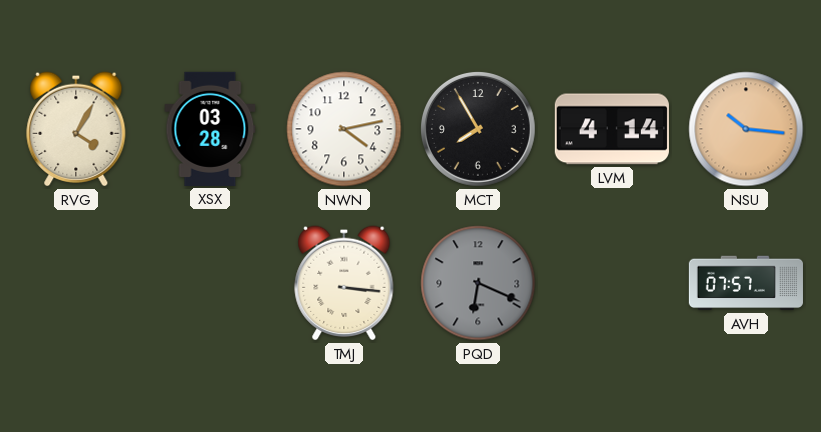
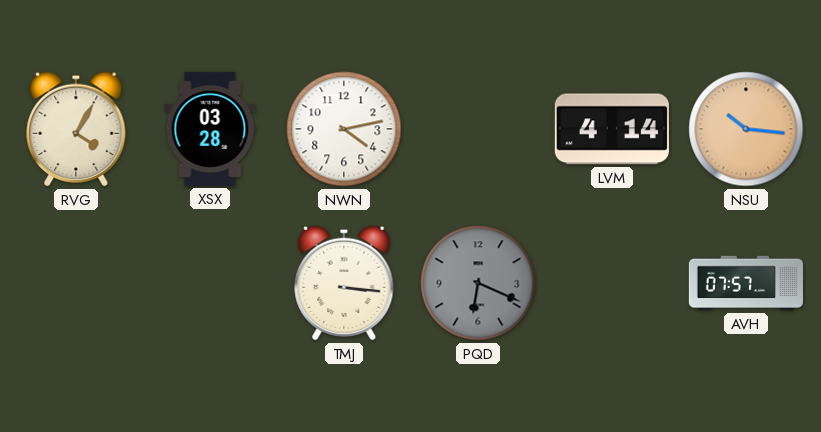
MCT: 7:55 -> none (478, 129)
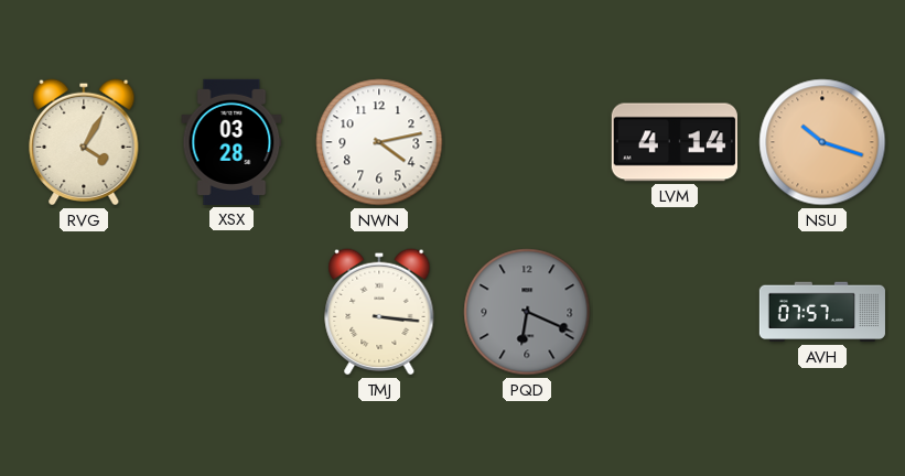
NSU: 10:16 -> 10:18 (822, 142)
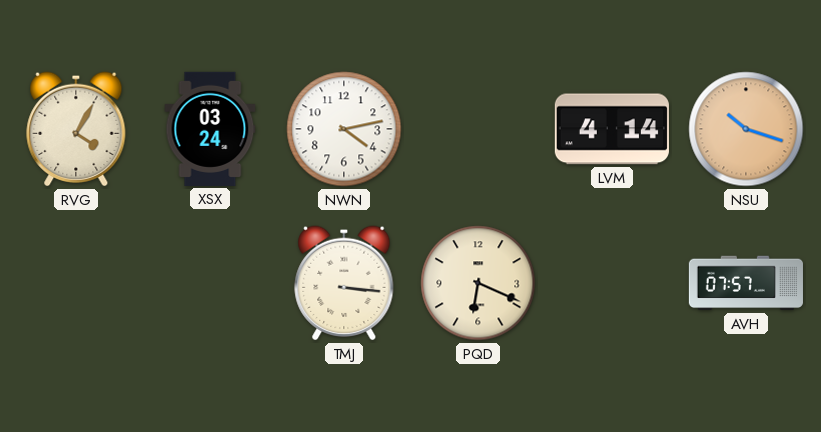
XSX: 03:28 -> 03:24 (210, 129)
PQD dial: grey -> cream (478, 283)
